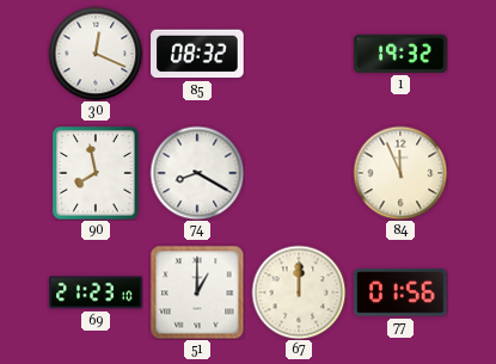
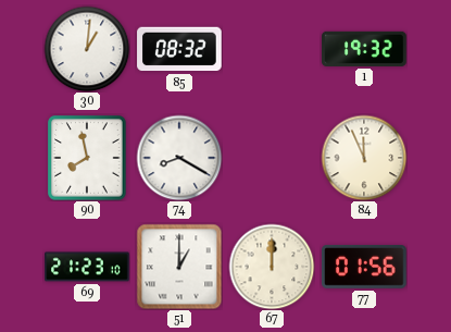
30: 12:19 -> 1:01 (87, 49)
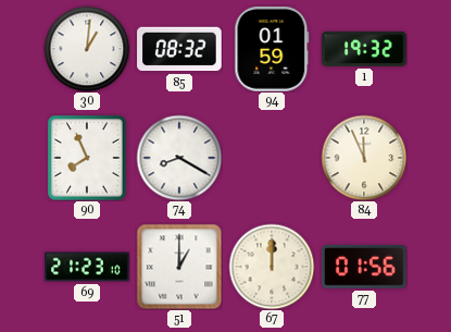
94: none -> 01:59 (272, 49)
90: 7:58 -> 7:56 (87, 158)
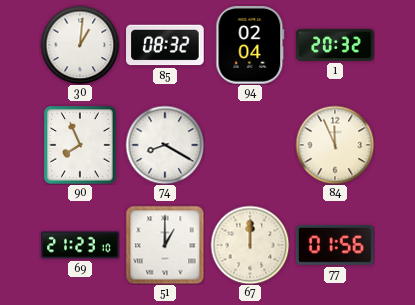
94: 01:59 -> 02:04 (250, 45)
1: 19:32 -> 20:32 (335, 45)
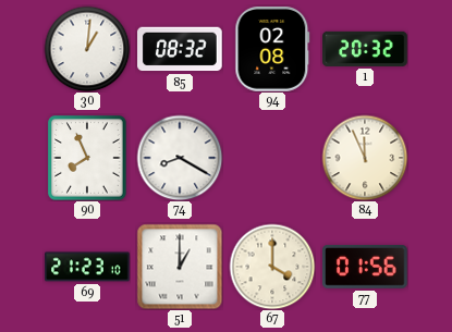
94: 02:04 -> 02:08 (272, 49)
67: 12:00 -> 4:00 (272, 267)
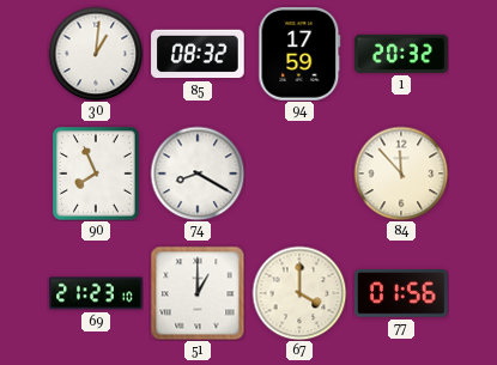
94: 02:08 -> 17:59 (299, 54)
84: 11:56 -> 11:53 (401, 174)
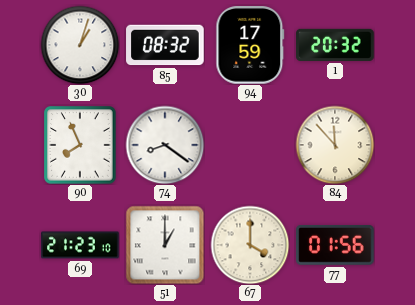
30: 1:01 -> 1:03 (80, 45)
74: 8:20 -> 8:21 (165, 145)
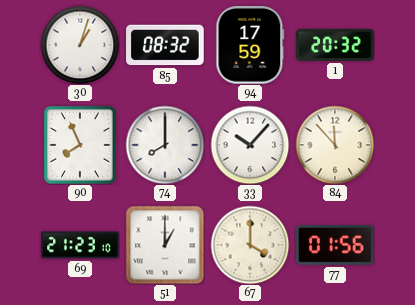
74: 8:21 -> 8:00 (165, 145)
33: none -> 10:07 (250, 145)
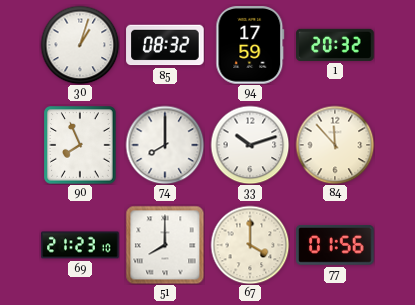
33: 10:07 -> 10:12 (250, 145)
51: 1:00 -> 8:00 (165, 245)
